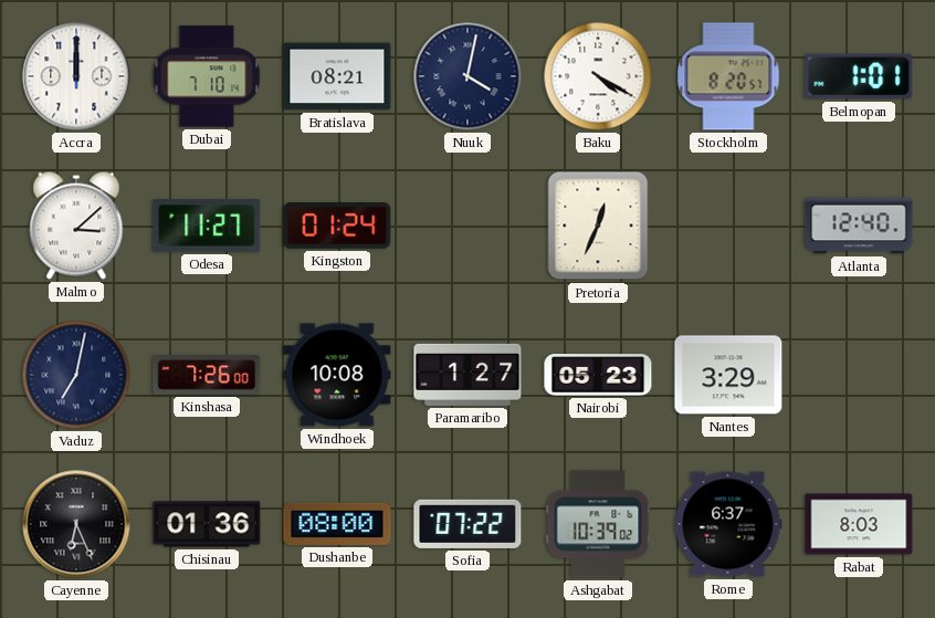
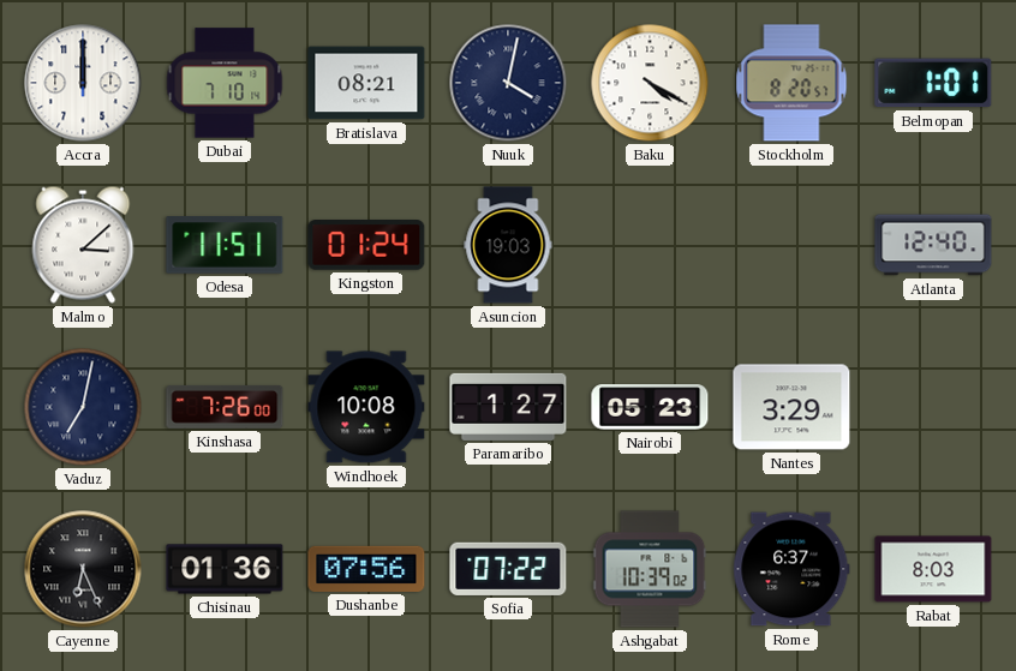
Odesa: 11:27 -> 11:51 (225, 245)
Asuncion: none -> 19:03 (508, 245)
Pretoria: 12:34 -> none (598, 226)
Dushanbe: 08:00 -> 07:56 (366, 569)
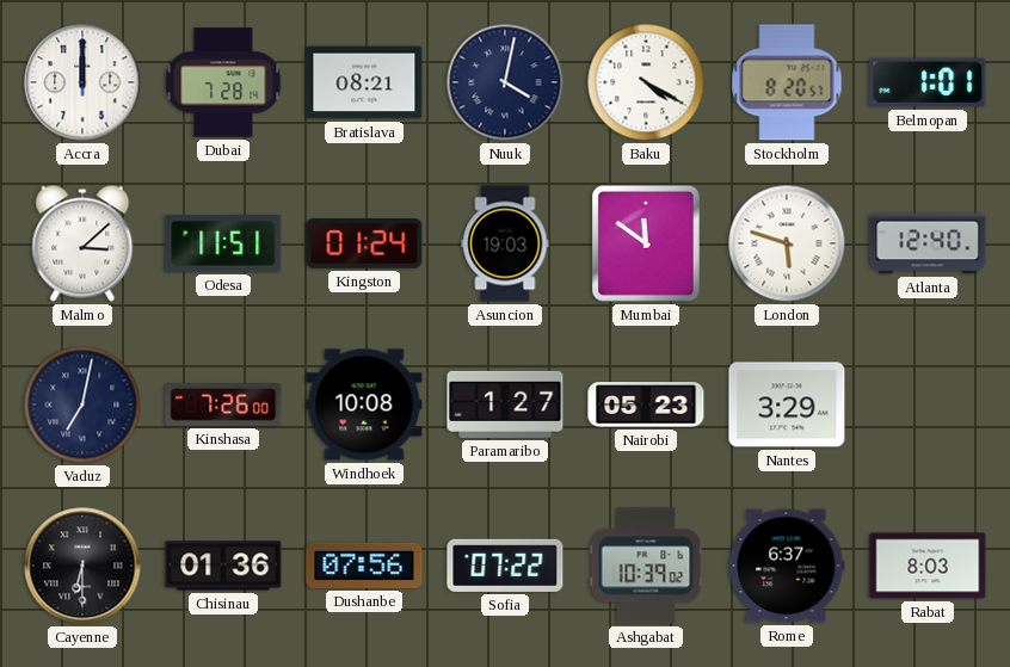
Dubai: 7:10 -> 7:28 (223, 82)
Mumbai: none -> 11:51 (647, 245)
London: none -> 5:48 (787, 243)
Cayenne: 6:26 -> 6:30 (82, 566)
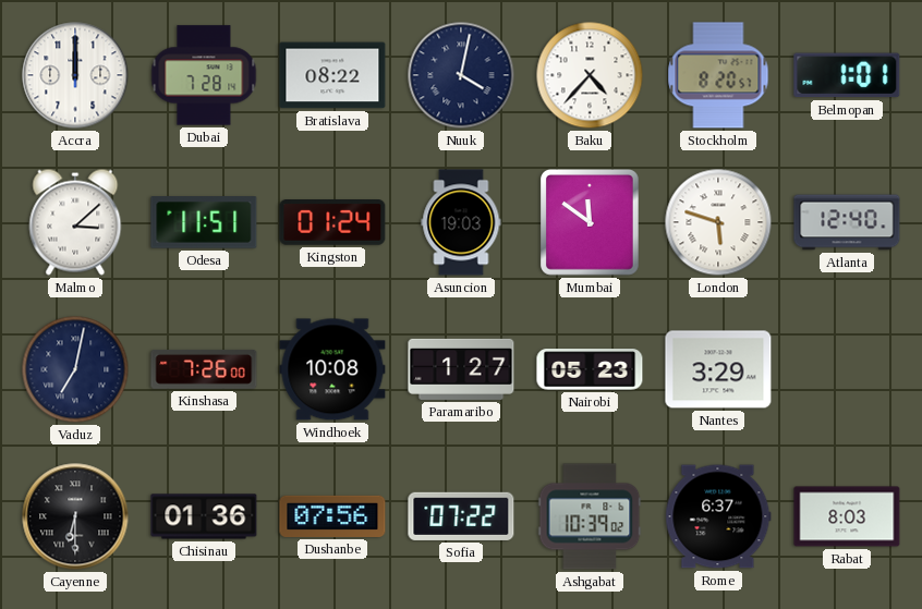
Bratislava: 08:21 -> 08:22 (332, 75)
Baku: 4:20 -> 4:37 (590, 75)
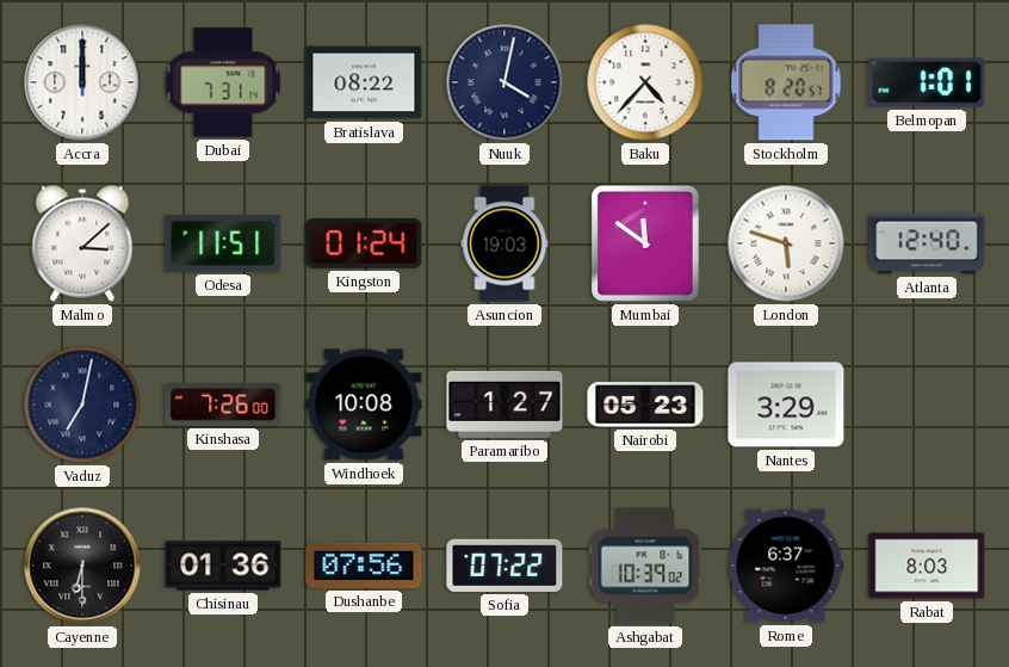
Dubai: 7:28 -> 7:31 (223, 82)
